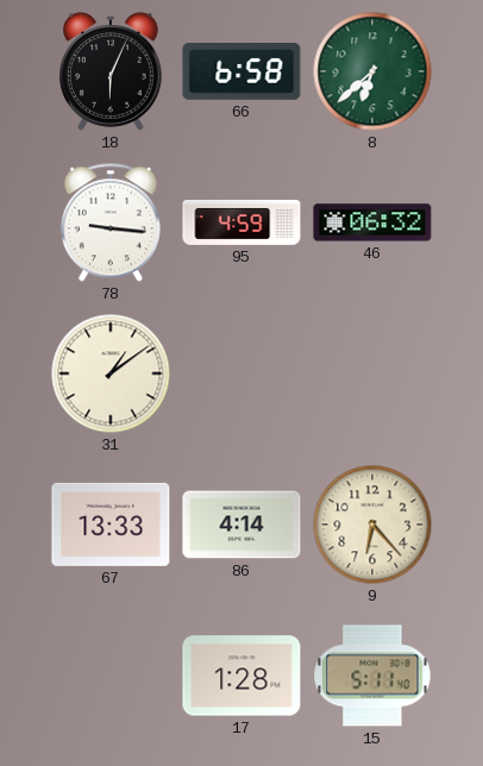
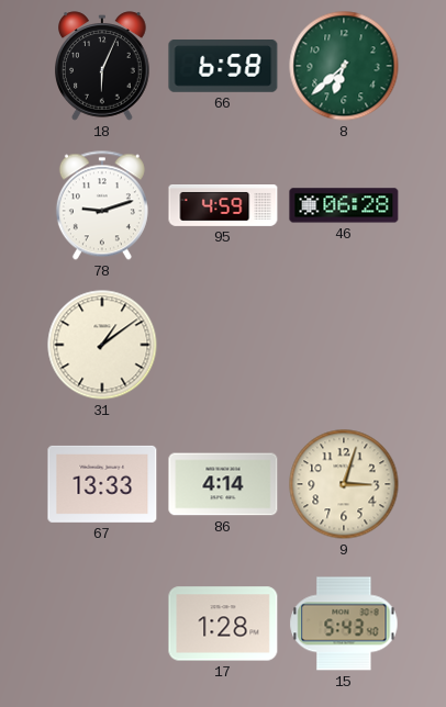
78: 9:16 -> 9:12 (102, 205)
46: 06:32 -> 06:28 (344, 205)
9: 6:23 -> 3:03 (344, 484)
15: 5:11 -> 5:43 (344, 624)
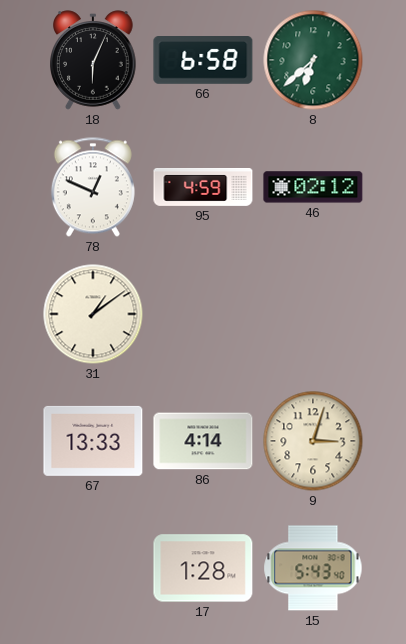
78: 9:12 -> 12:49 (93, 187)
46: 06:28 -> 02:12 (313, 187)
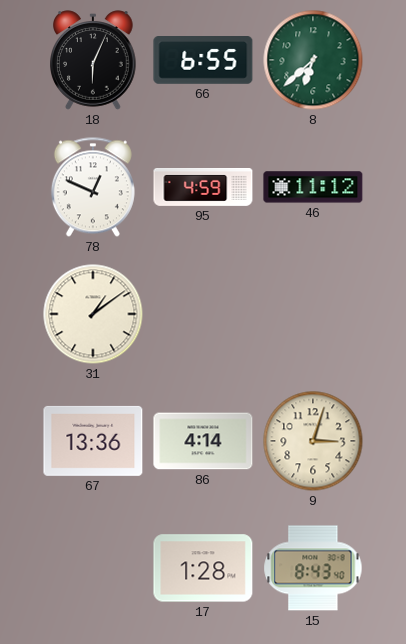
66: 6:58 -> 6:55 (203, 61)
46: 02:12 -> 11:12 (313, 187)
67: 13:33 -> 13:36 (93, 441)
15: 5:43 -> 8:43 (313, 568)
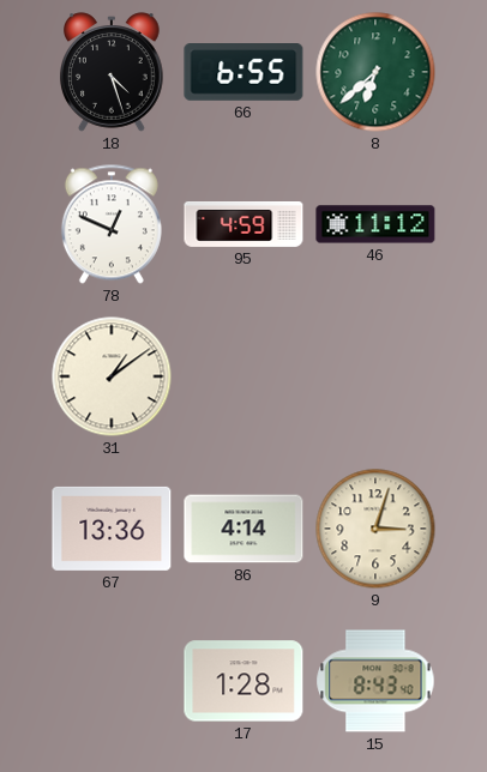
18: 6:04 -> 4:27 (112, 72)
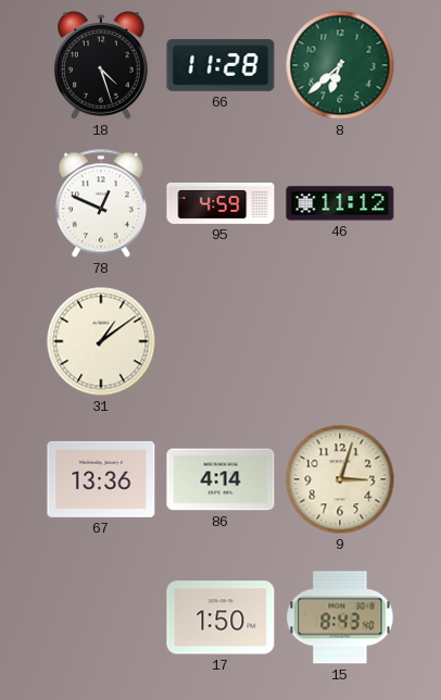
66: 6:55 -> 11:28 (220, 66)
17: 1:28 -> 1:50 (220, 617)
